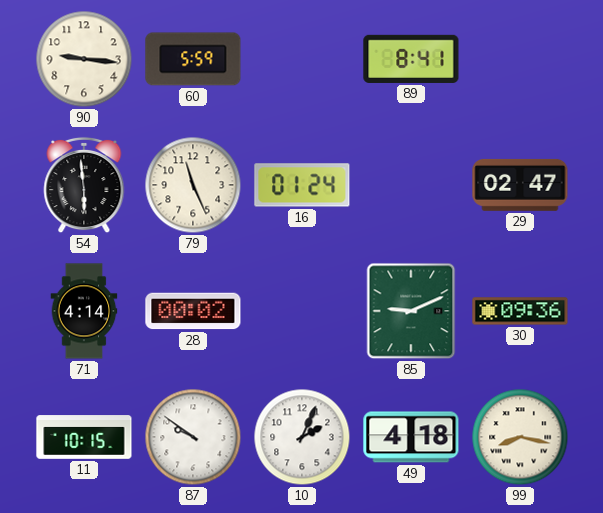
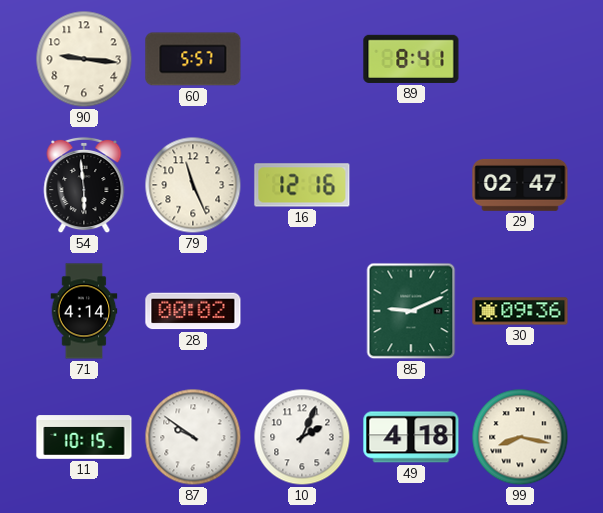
60: 5:59 -> 5:57 (193, 59)
16: 01:24 -> 12:16 (302, 185)
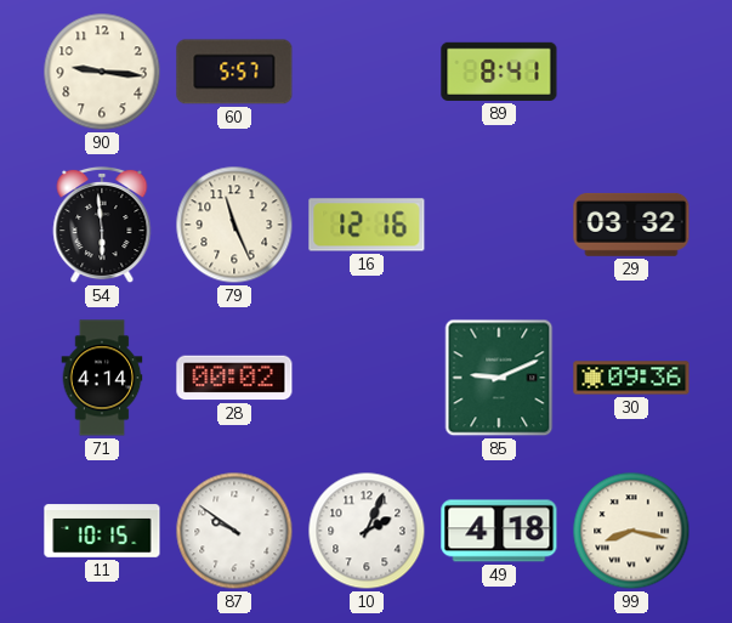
29: 02:47 -> 03:32 (631, 225)
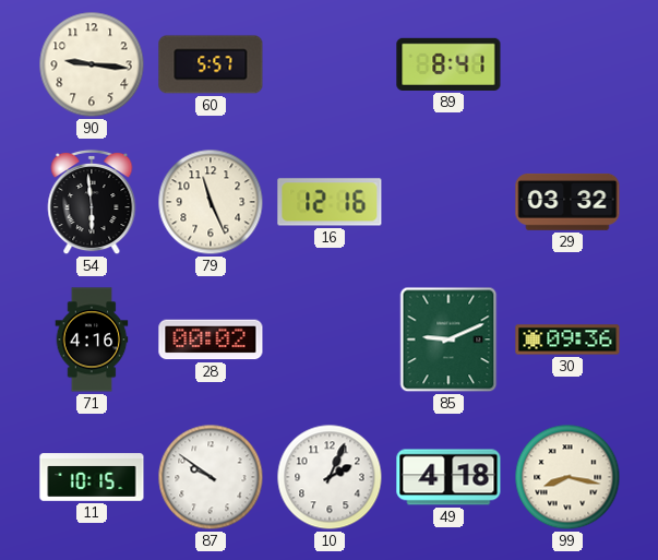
71: 4:14 -> 4:16 (92, 339)
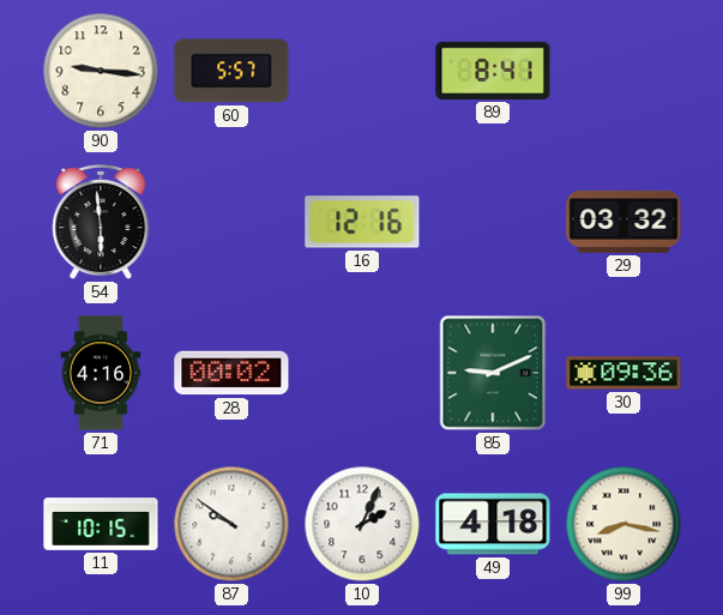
79: 11:26 -> none (211, 202)
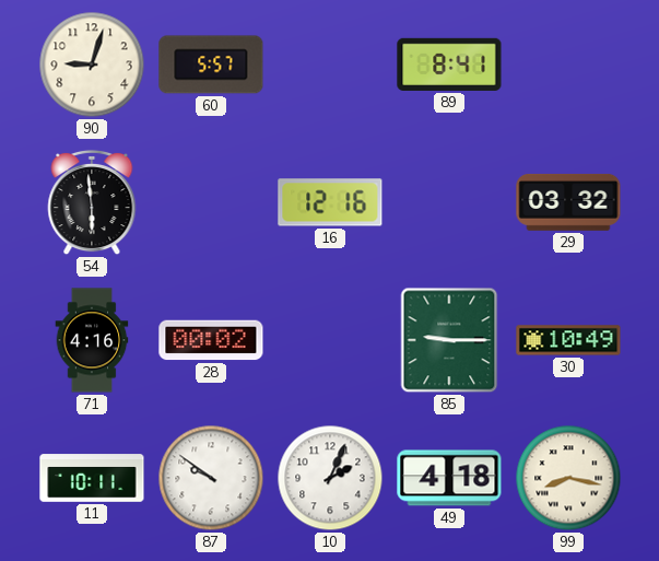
90: 9:16 -> 9:03 (92, 65)
85: 9:11 -> 9:15 (449, 340)
30: 09:36 -> 10:49 (568, 340)
11: 10:15 -> 10:11 (92, 478)
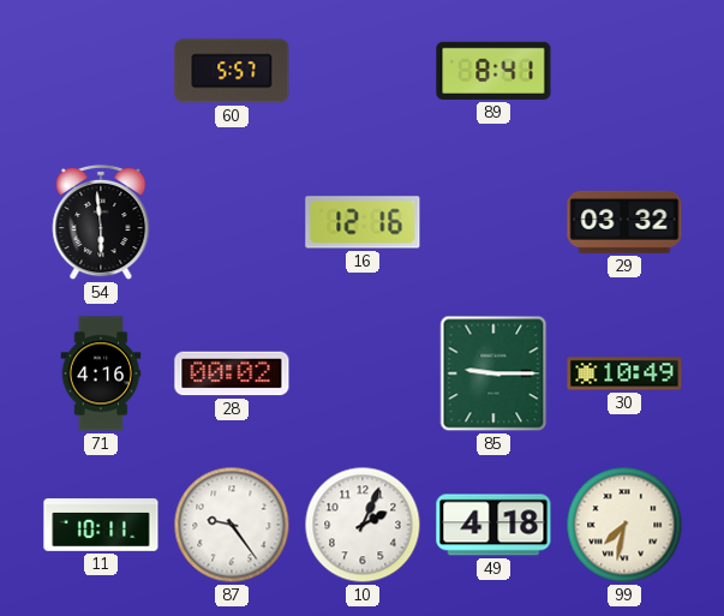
90: 9:03 -> none (92, 65)
87: 9:51 -> 9:24 (232, 525)
99: 8:17 -> 7:32 (624, 525)
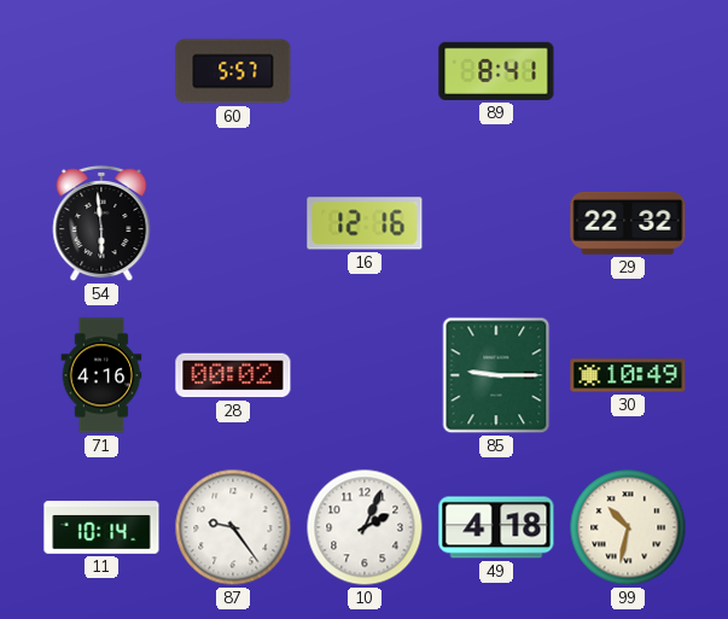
29: 03:32 -> 22:32 (628, 223)
11: 10:11 -> 10:14 (101, 527)
99: 7:32 -> 10:32 (628, 527)
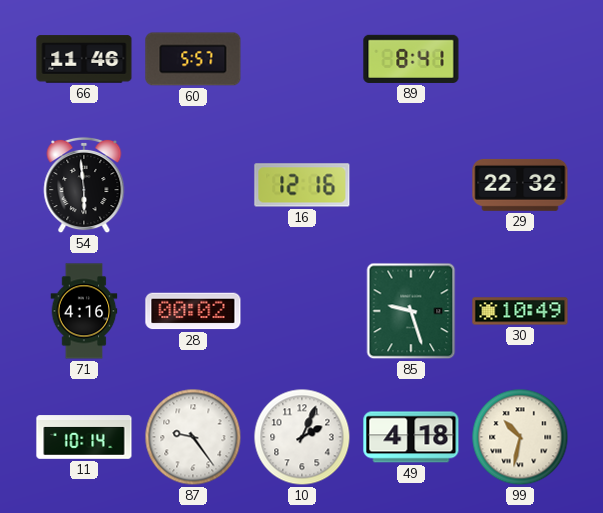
66: none -> 11:46 (84, 59)
85: 9:15 -> 9:27 (411, 311)
